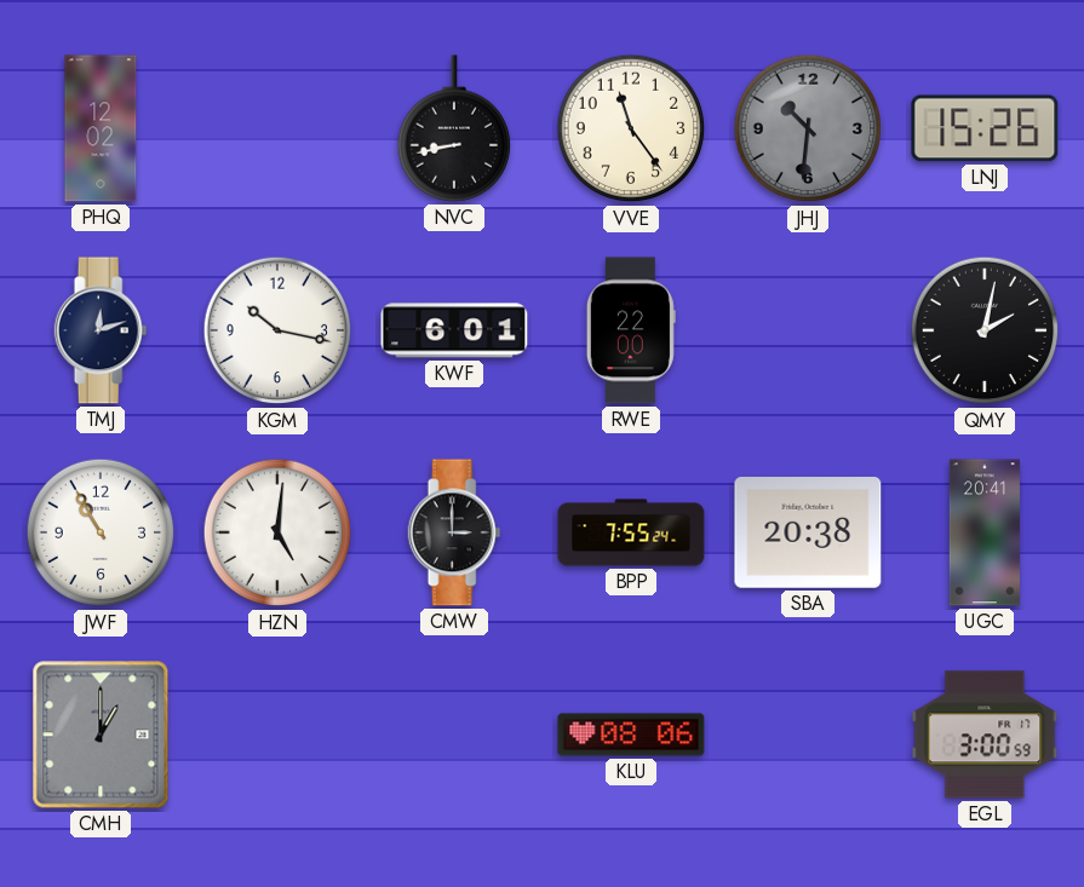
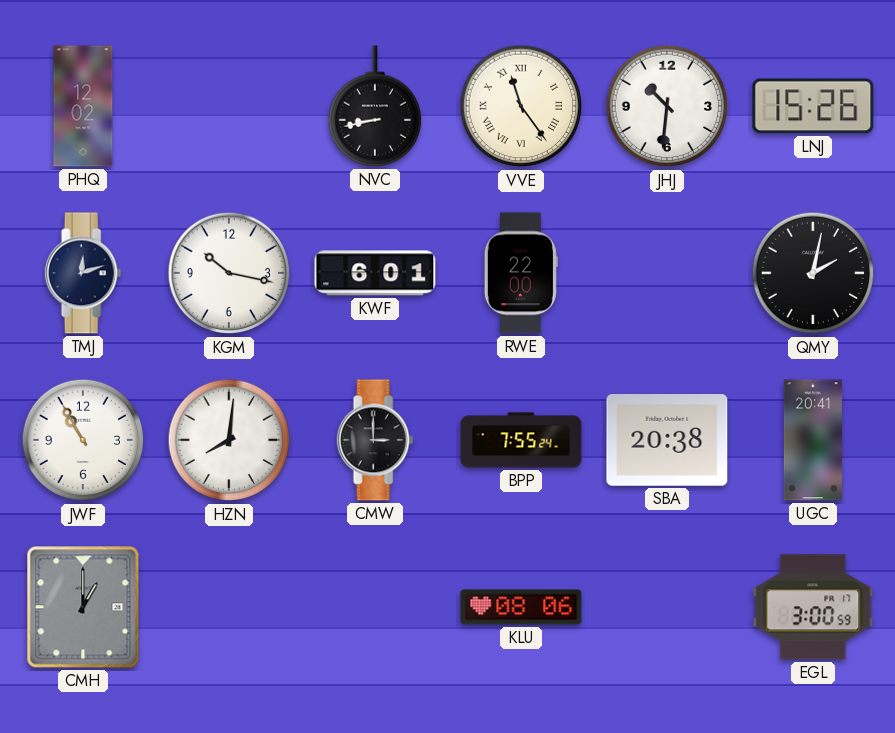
VVE numerals: Arabic -> Roman (521, 106)
JHJ dial: grey -> white (667, 106)
HZN: 5:01 -> 8:01 (229, 440)
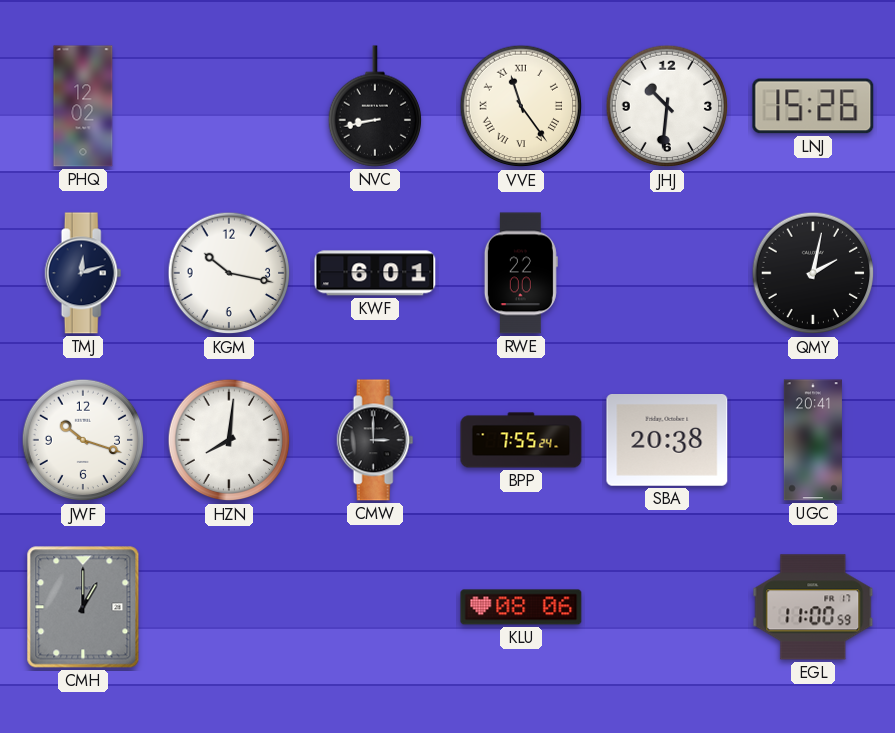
JWF: 10:55 -> 10:18 (83, 440)
EGL: 3:00 -> 11:00 (813, 607)
